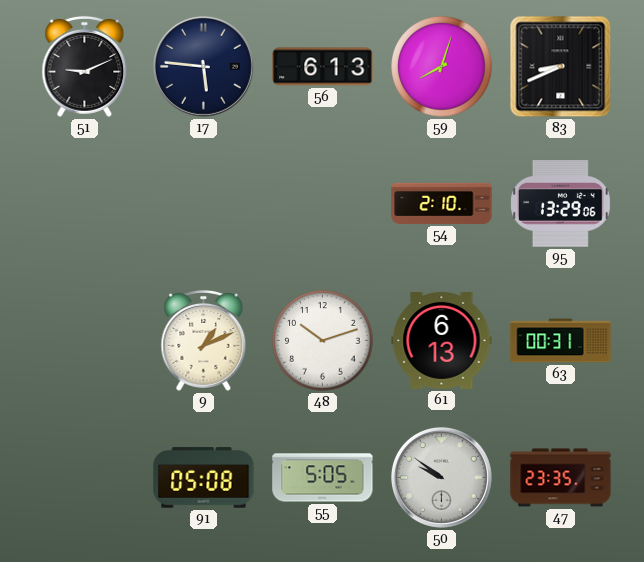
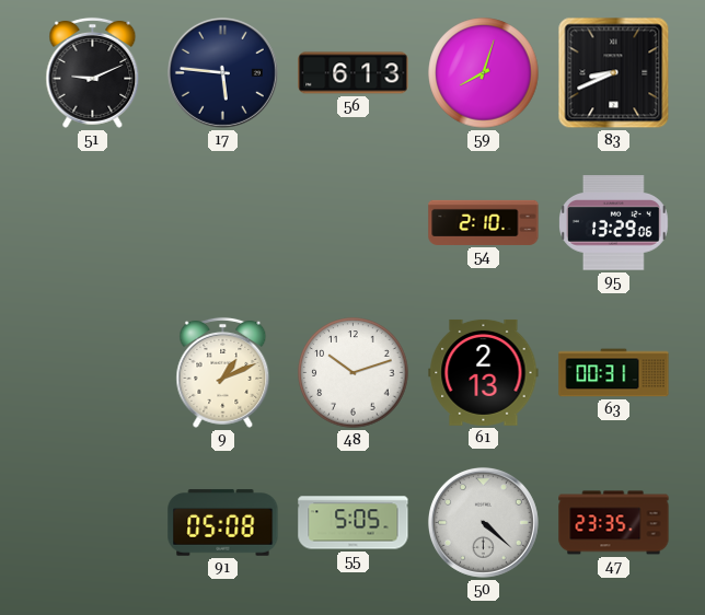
61: 6:13 -> 2:13 (484, 372)
50: 9:51 -> 4:22 (483, 522)
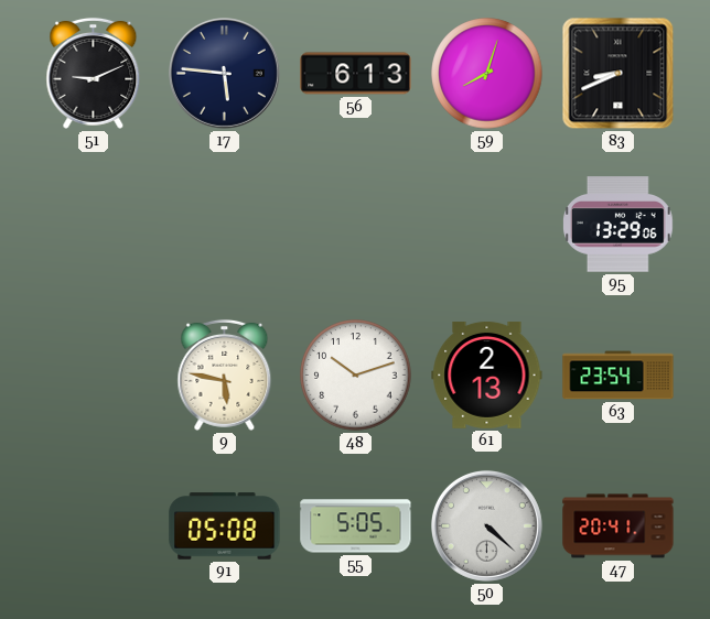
54: 2:10 -> none (484, 222)
9: 1:11 -> 5:47 (225, 374)
63: 00:31 -> 23:54 (618, 376)
47: 23:35 -> 20:41 (618, 526)
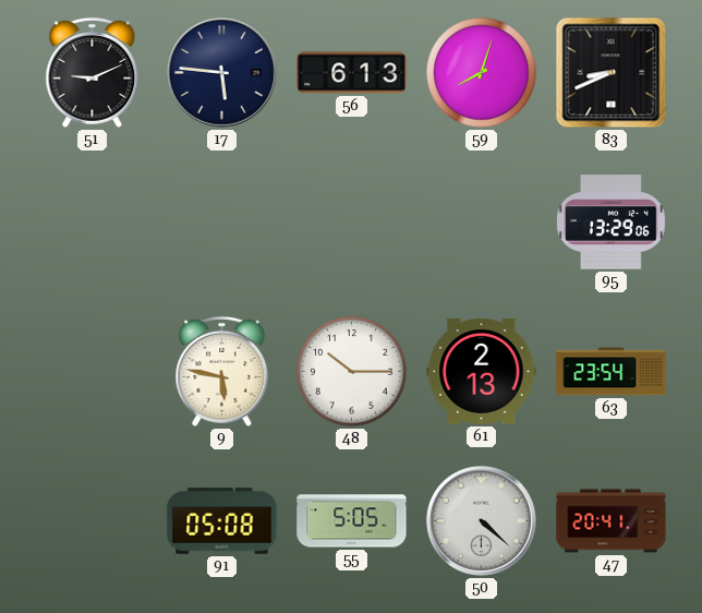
48: 10:12 -> 10:15 (352, 372)
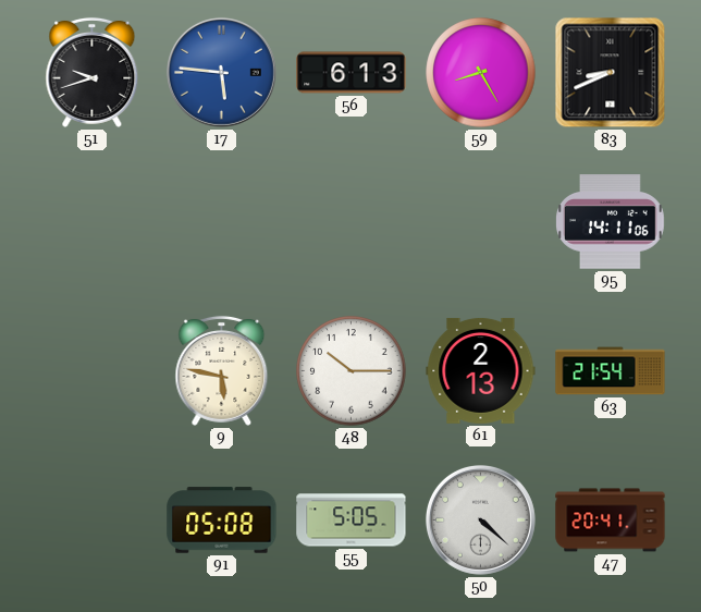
51: 9:11 -> 9:42 (93, 72)
17 dial: navy -> blue (221, 72)
59: 8:03 -> 8:25 (481, 73)
95: 13:29 -> 14:11 (611, 222)
63: 23:54 -> 21:54 (611, 371)
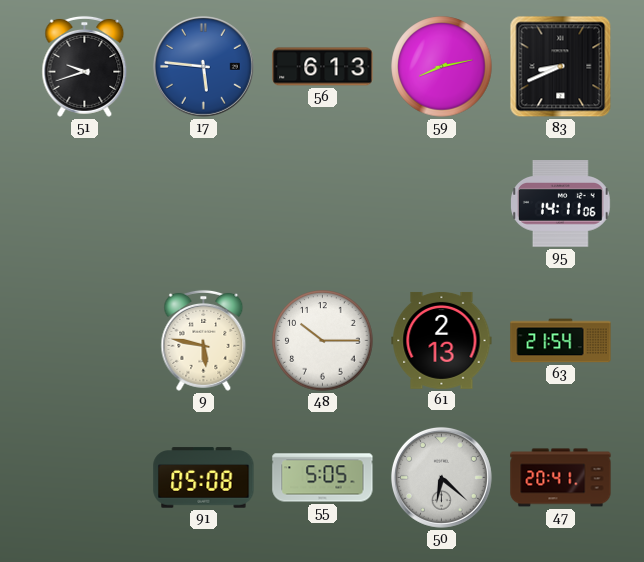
59: 8:25 -> 8:13 (442, 67)
50: 4:22 -> 6:22 (441, 477)
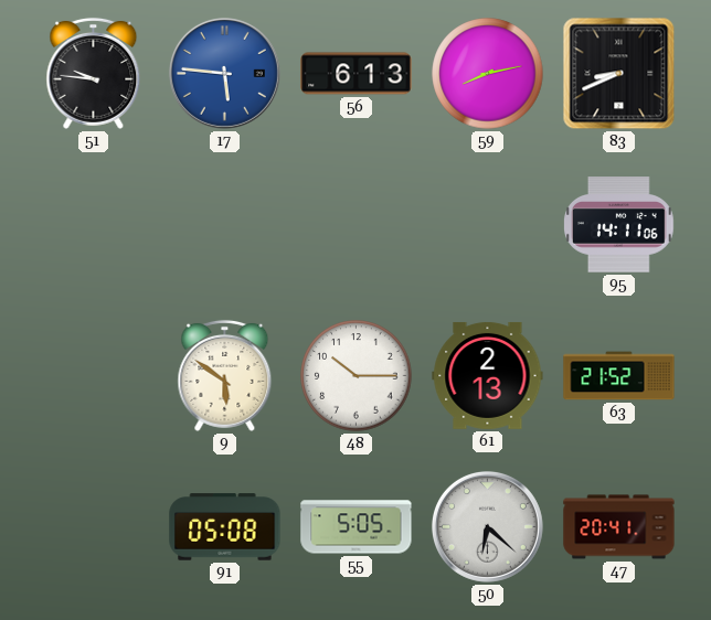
51: 9:42 -> 9:46 (94, 73)
9: 5:47 -> 5:51 (225, 375)
63: 21:54 -> 21:52 (619, 376)
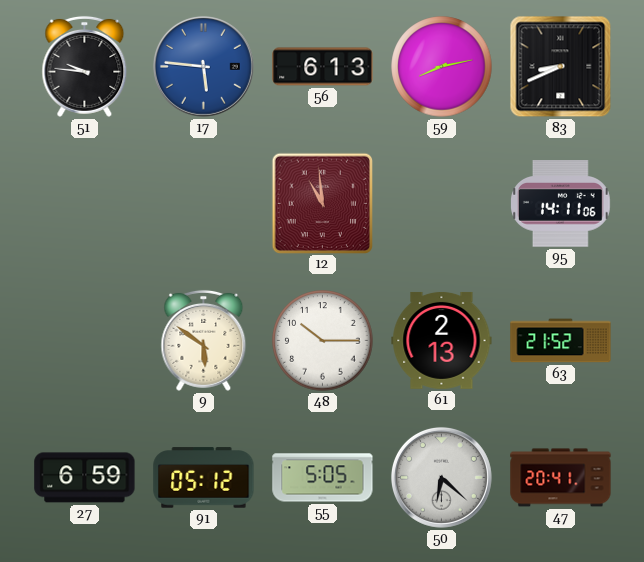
12: none -> 10:59 (322, 203)
27: none -> 6:59 (85, 478)
91: 05:08 -> 05:12 (204, 478)
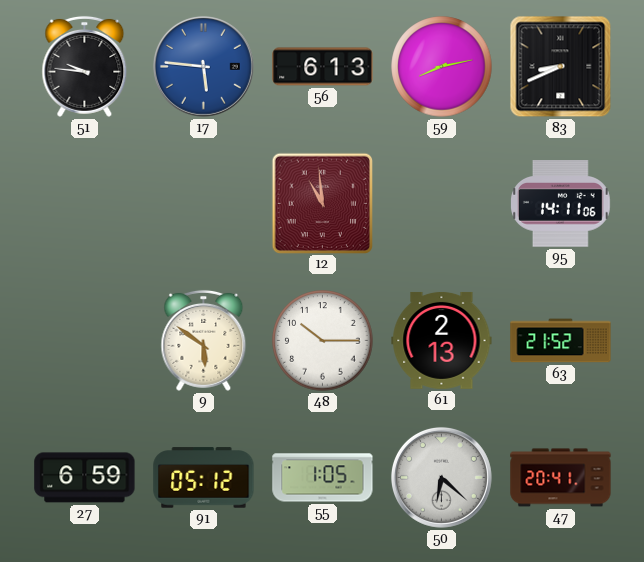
55: 5:05 -> 1:05 (323, 478)
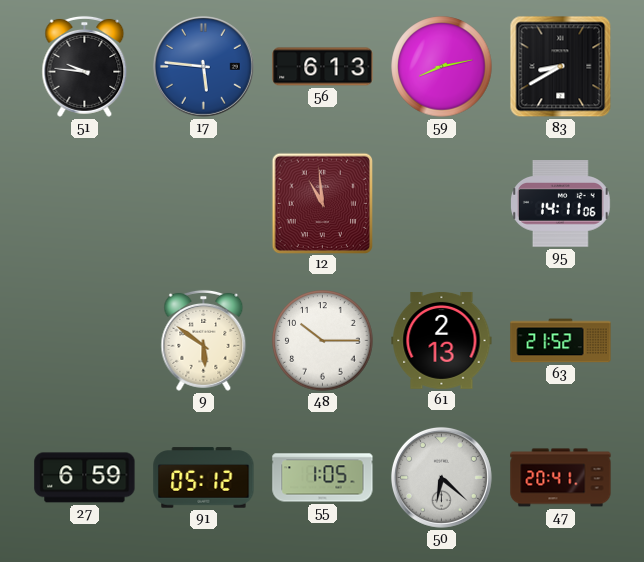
83: 8:41 -> 8:40 (561, 67)
